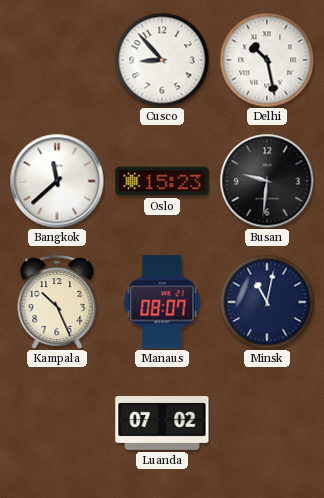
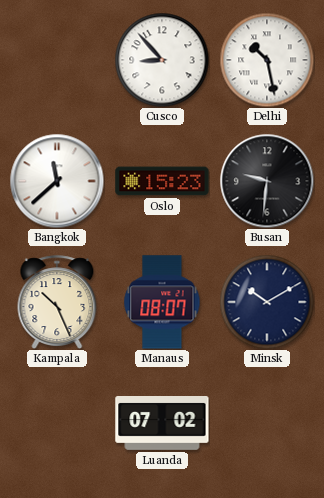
Minsk: 11:02 -> 10:10 (267, 302)
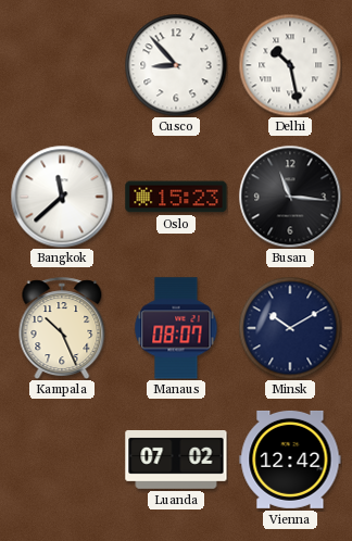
Busan: 9:31 -> 11:16 (290, 197)
Vienna: none -> 12:42 (290, 460)
